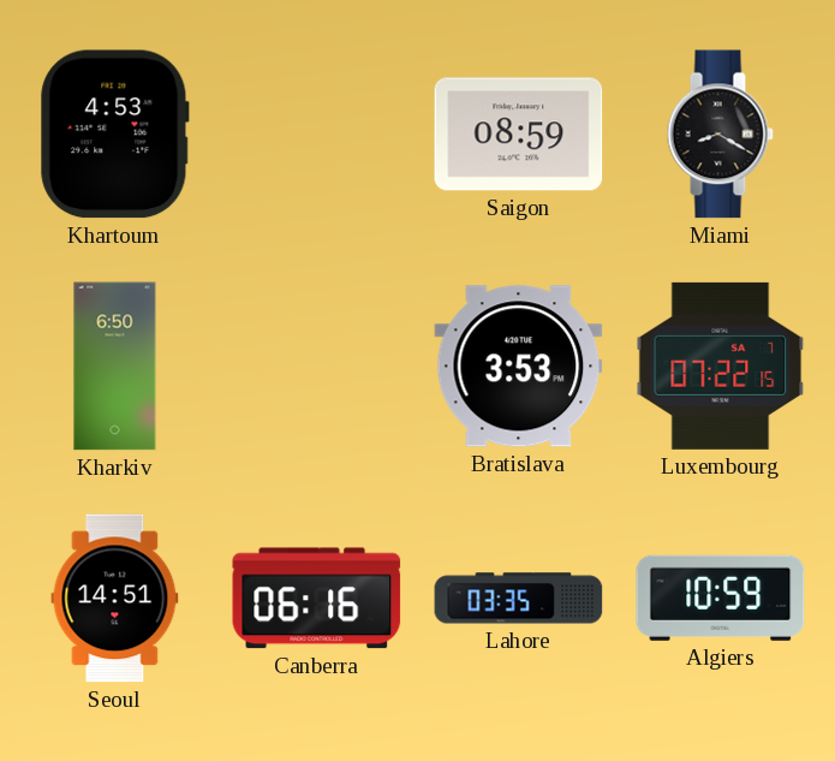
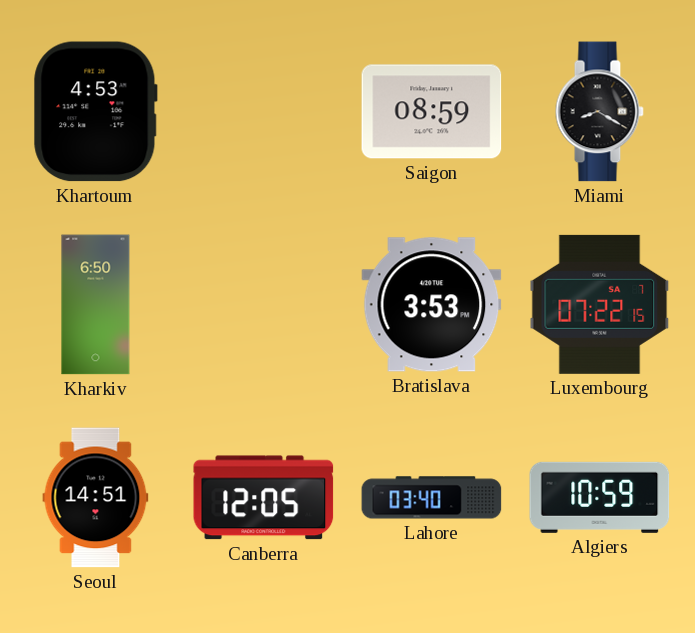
Canberra: 06:16 -> 12:05 (264, 498)
Lahore: 03:35 -> 03:40 (432, 498)
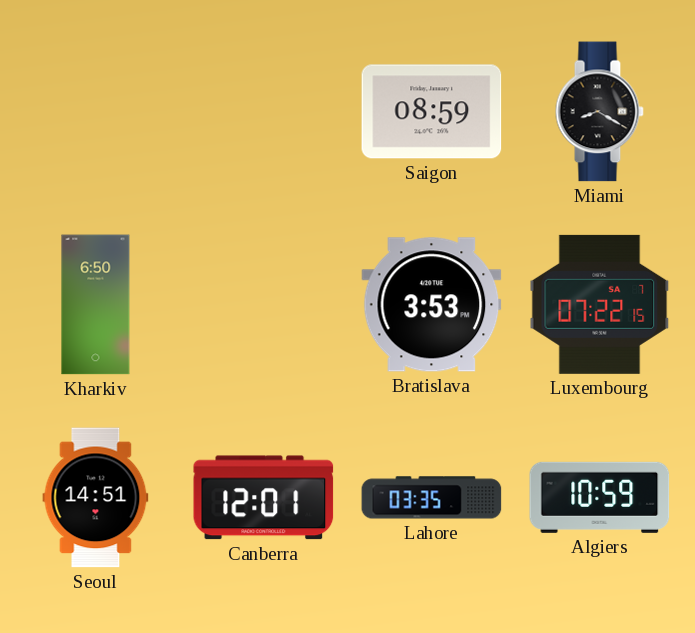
Khartoum: 4:53 -> none (95, 112)
Canberra: 12:05 -> 12:01 (264, 498)
Lahore: 03:40 -> 03:35 (432, 498)
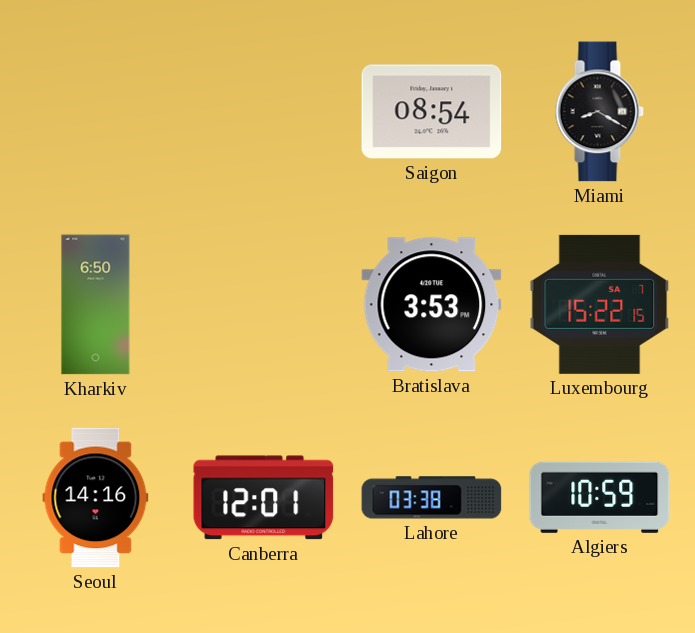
Saigon: 08:59 -> 08:54 (432, 112)
Luxembourg: 07:22 -> 15:22 (600, 304)
Seoul: 14:51 -> 14:16 (96, 498)
Lahore: 03:35 -> 03:38 (432, 498)
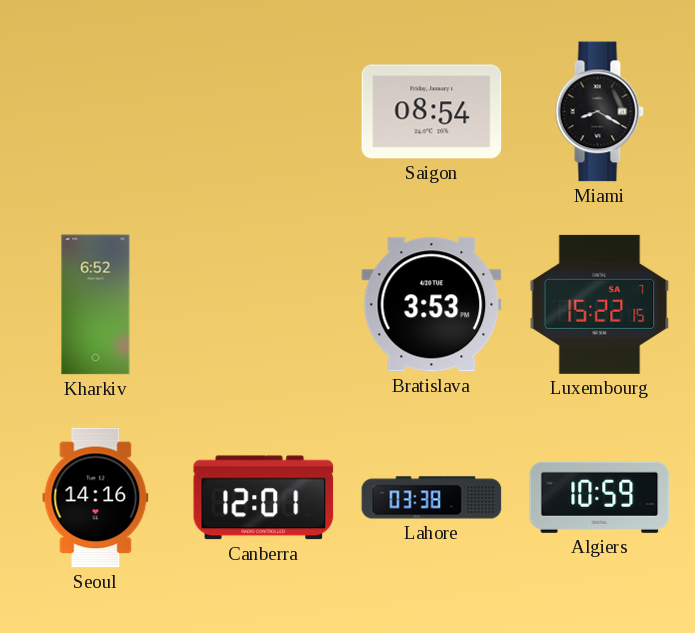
Kharkiv: 6:50 -> 6:52 (96, 305)
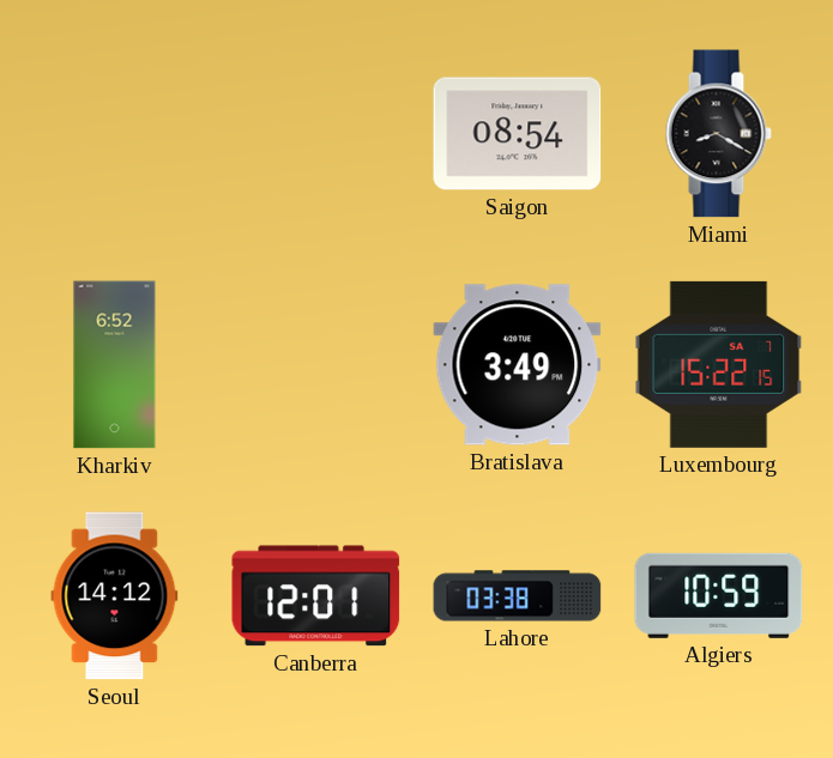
Bratislava: 3:53 -> 3:49 (518, 365)
Seoul: 14:16 -> 14:12 (115, 596)
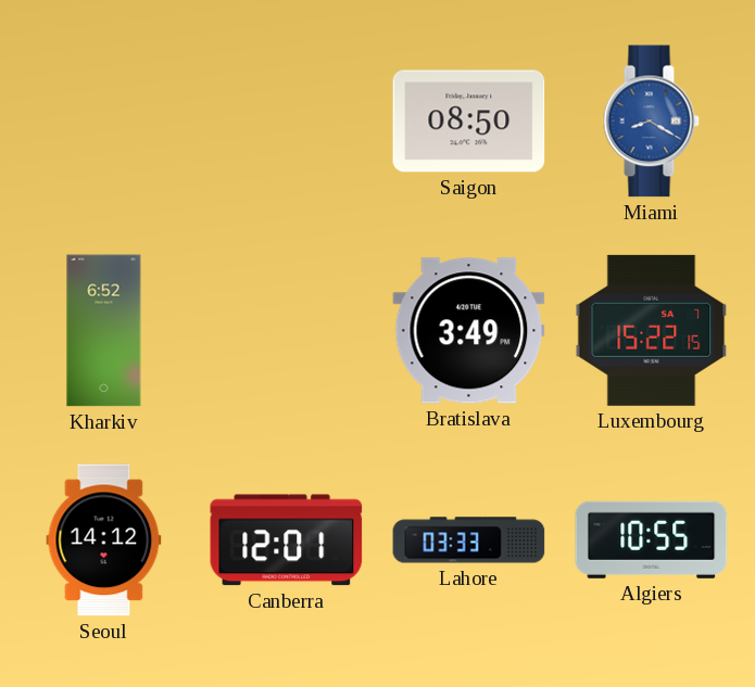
Saigon: 08:54 -> 08:50 (469, 122)
Miami dial: black -> blue (651, 122)
Lahore: 03:38 -> 03:33 (469, 540)
Algiers: 10:59 -> 10:55 (652, 539)
